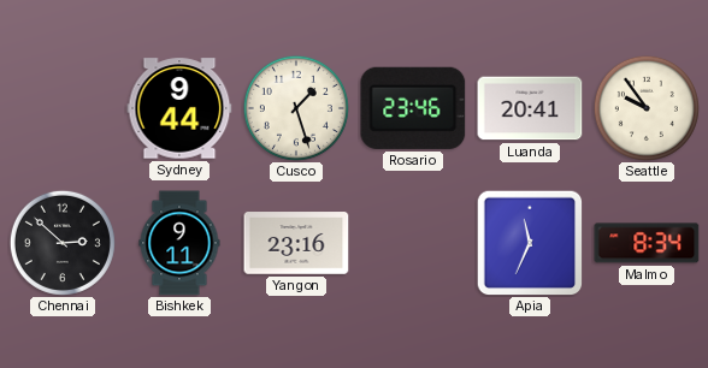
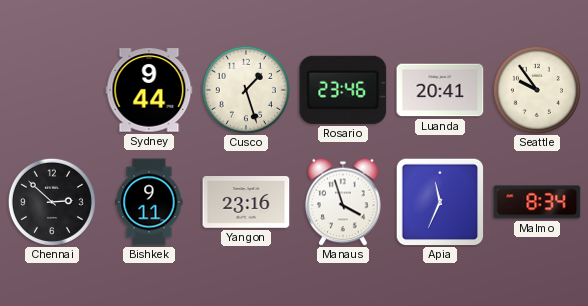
Manaus: none -> 3:57 (343, 202)
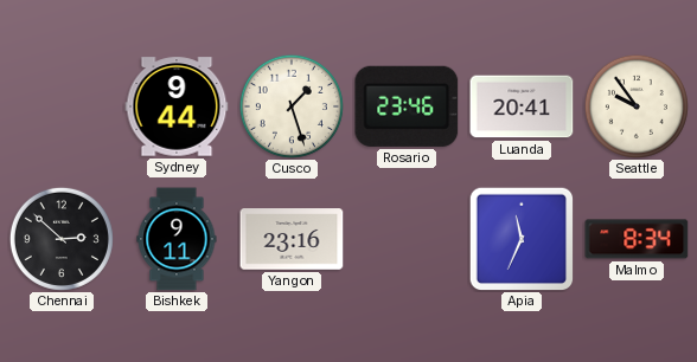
Manaus: 3:57 -> none (343, 202)
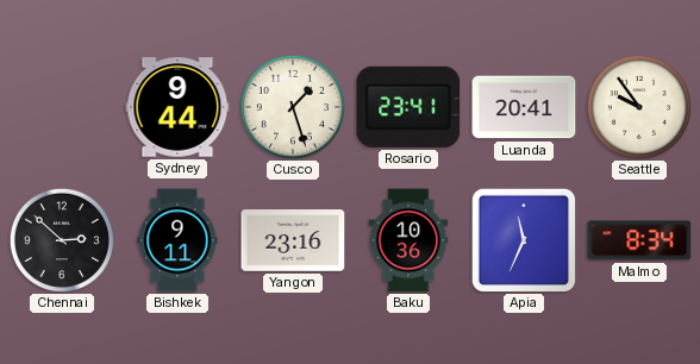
Rosario: 23:46 -> 23:41 (408, 107)
Baku: none -> 10:36 (408, 240)
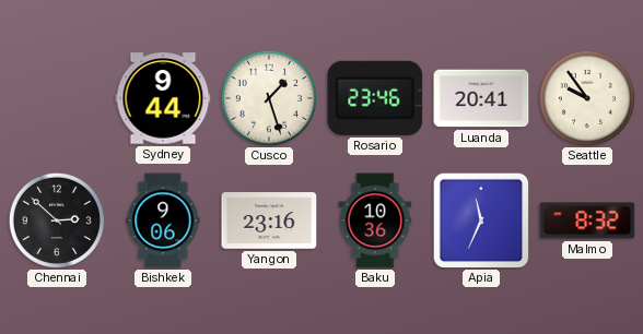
Rosario: 23:41 -> 23:46 (375, 98)
Bishkek: 9:11 -> 9:06 (163, 220)
Malmo: 8:34 -> 8:32 (587, 220)
